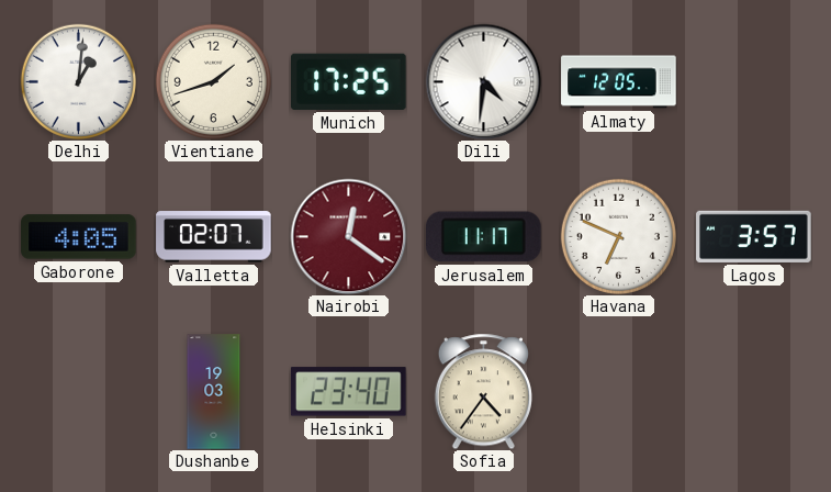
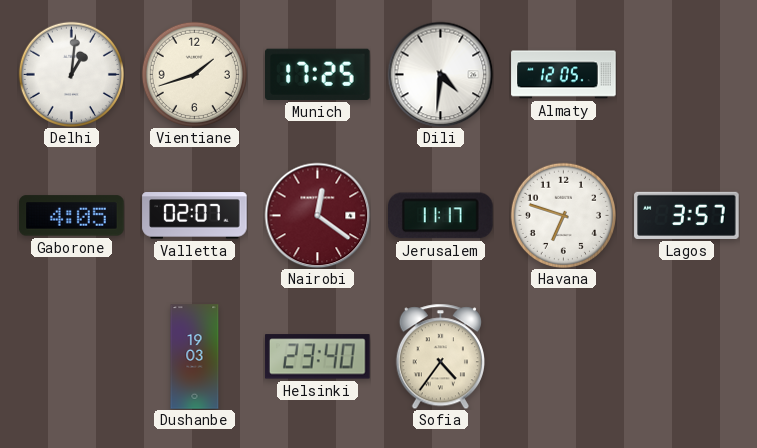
Havana: 6:49 -> 6:48 (563, 215)
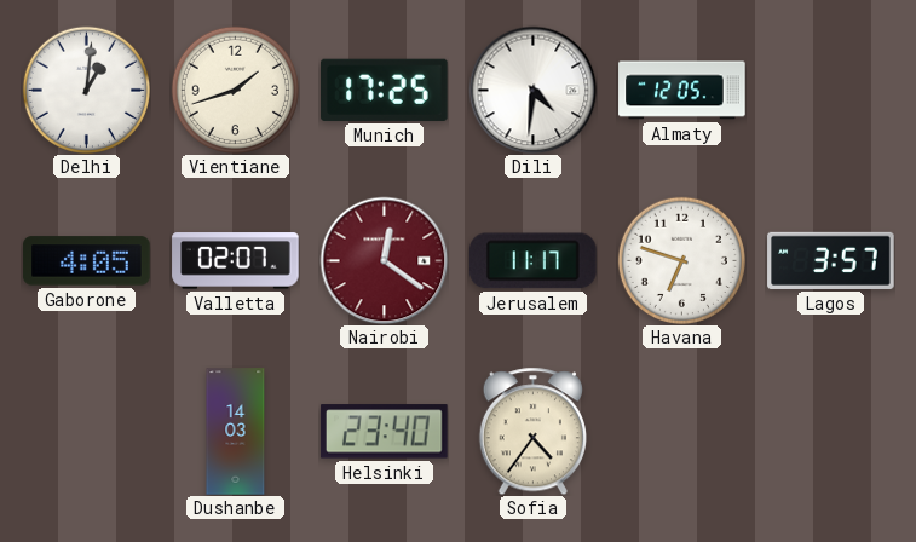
Dushanbe: 19:03 -> 14:03 (236, 432)
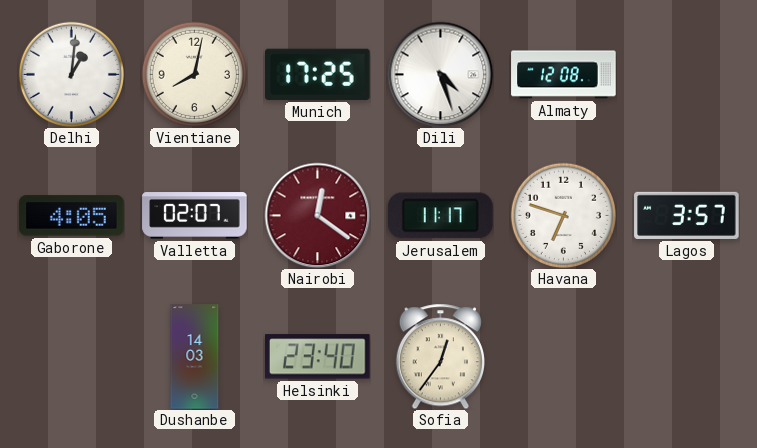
Vientiane: 1:42 -> 8:02 (194, 74)
Dili: 4:31 -> 4:27 (440, 74)
Almaty: 12:05 -> 12:08 (564, 75)
Sofia: 4:36 -> 12:36 (440, 356)
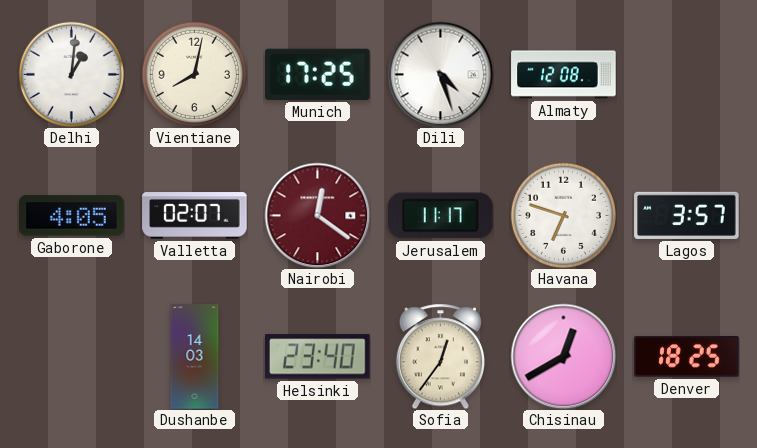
Chisinau: none -> 12:40 (563, 356)
Denver: none -> 18:25 (687, 357)
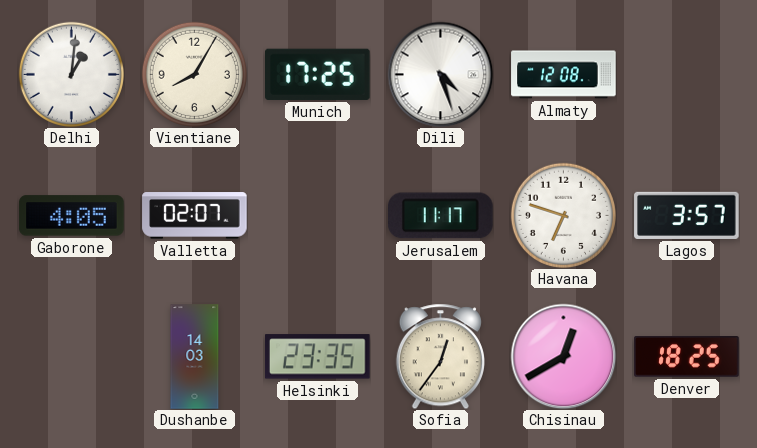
Vientiane: 8:02 -> 8:05 (194, 74)
Nairobi: 12:21 -> none (317, 215)
Helsinki: 23:40 -> 23:35 (317, 357)
